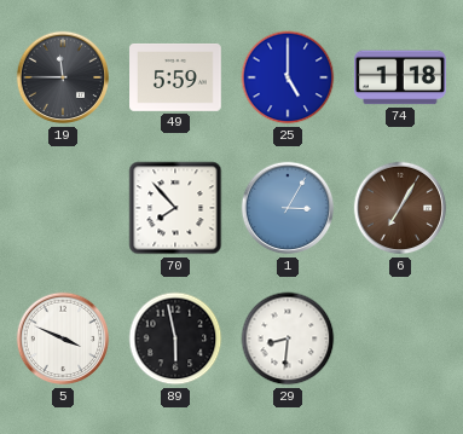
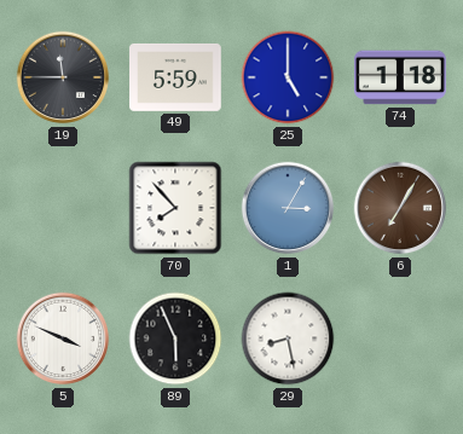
89: 5:58 -> 5:56 (175, 338)
29: 8:31 -> 8:28 (288, 338)
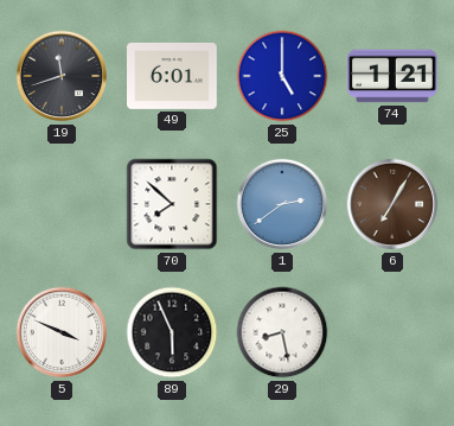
19: 11:45 -> 11:42 (62, 76)
49: 5:59 -> 6:01 (173, 76)
74: 1:18 -> 1:21 (394, 76)
70: 7:53 -> 7:52 (172, 204)
1: 3:05 -> 2:39 (282, 204)
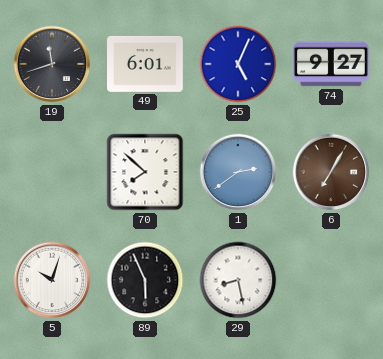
25: 5:00 -> 5:04 (238, 64)
74: 1:21 -> 9:27 (332, 64)
5: 3:49 -> 10:03 (52, 280)
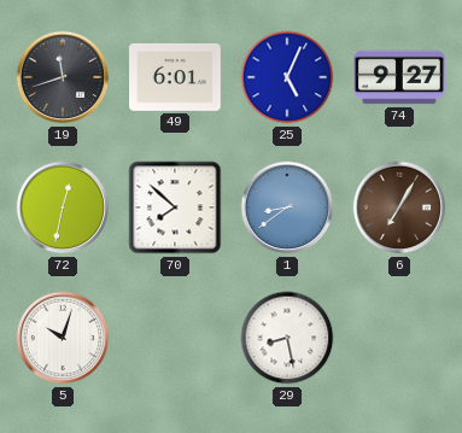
72: none -> 12:32 (63, 207)
1: 2:39 -> 8:39 (287, 207)
89: 5:56 -> none (145, 280)
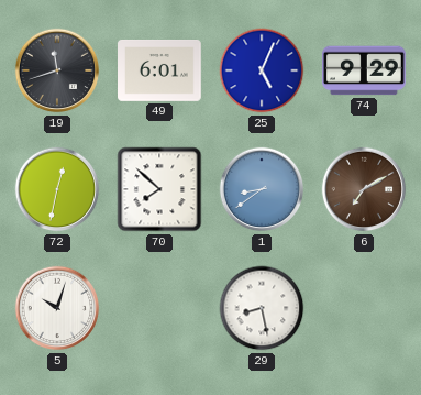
74: 9:27 -> 9:29 (365, 70)
6: 7:05 -> 7:10 (364, 189)
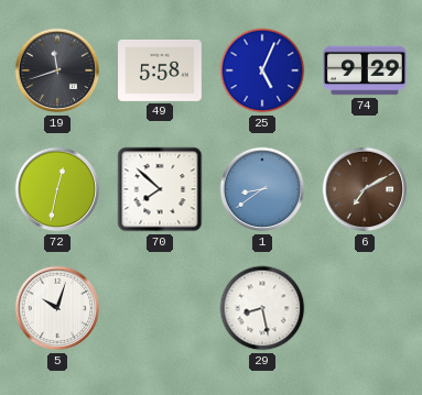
49: 6:01 -> 5:58 (161, 70)
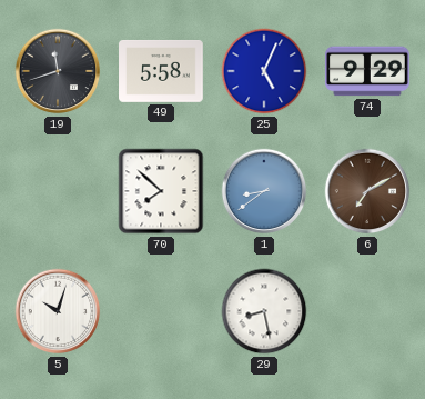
72: 12:32 -> none (57, 189)
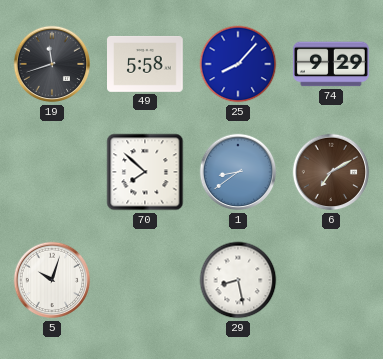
25: 5:04 -> 8:07 (238, 64)
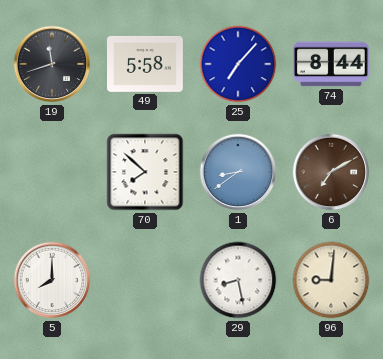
25: 8:07 -> 7:07 (238, 64)
74: 9:29 -> 8:44 (332, 64)
5: 10:03 -> 8:00 (52, 280)
96: none -> 9:01 (331, 280)
